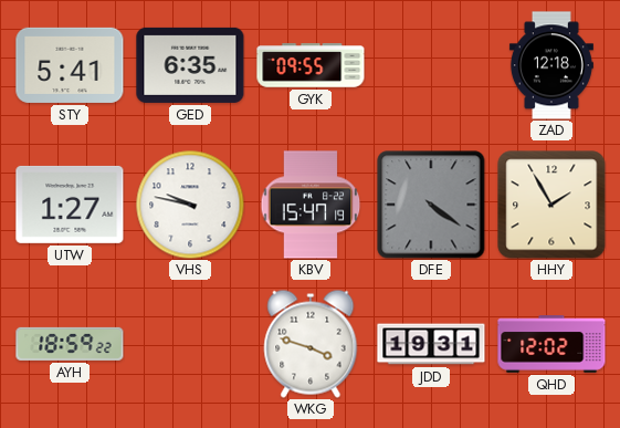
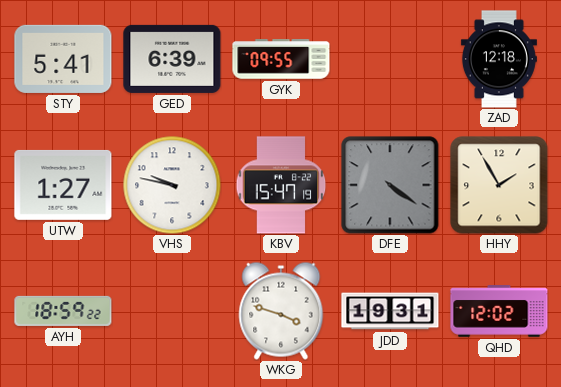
GED: 6:35 -> 6:39 (172, 59)
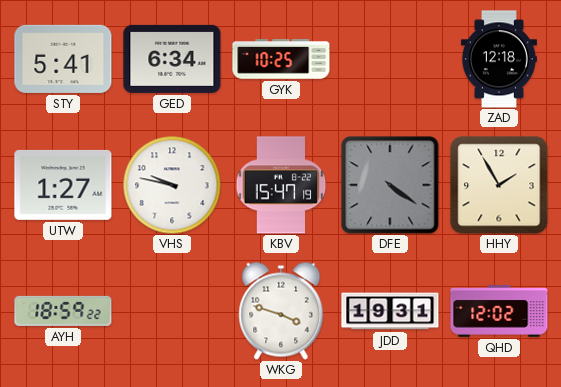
GED: 6:39 -> 6:34 (172, 59)
GYK: 09:55 -> 10:25 (281, 59)
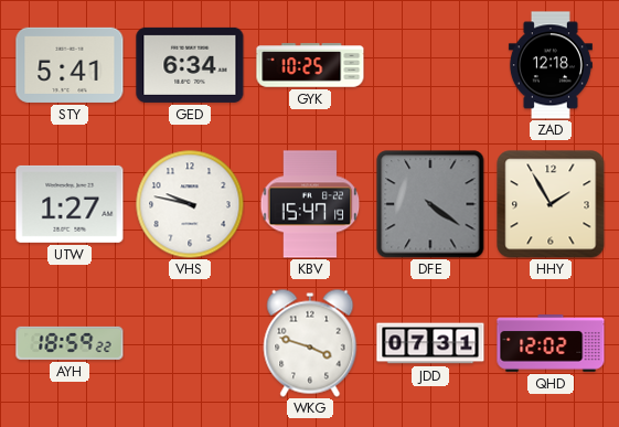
JDD: 19:31 -> 07:31 (430, 343)
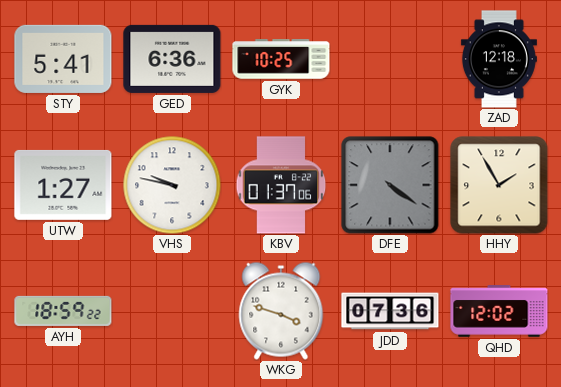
GED: 6:34 -> 6:36 (172, 59)
KBV: 15:47 -> 01:37 (281, 185)
JDD: 07:31 -> 07:36 (390, 311)
